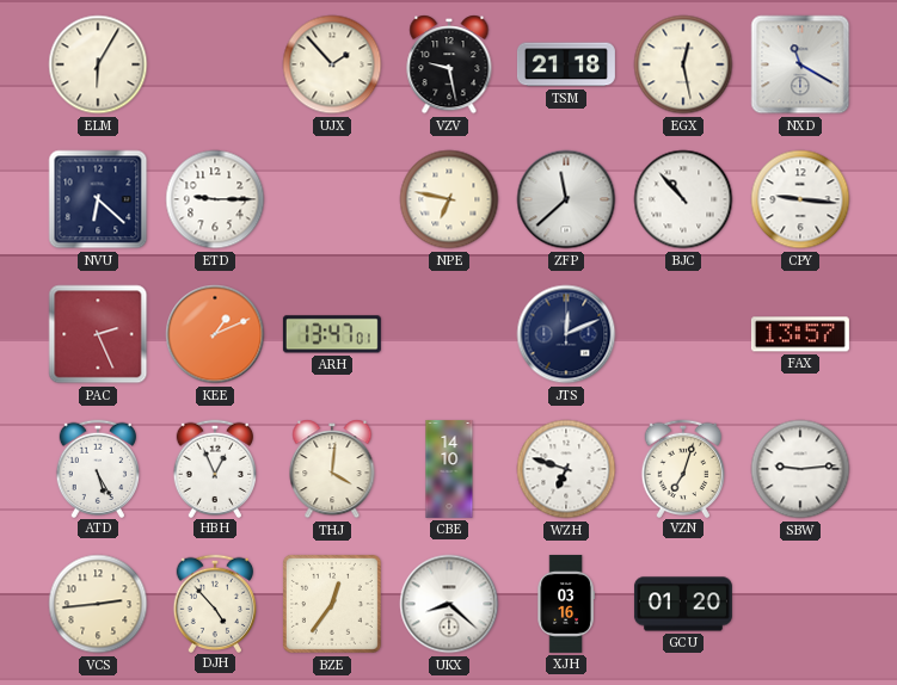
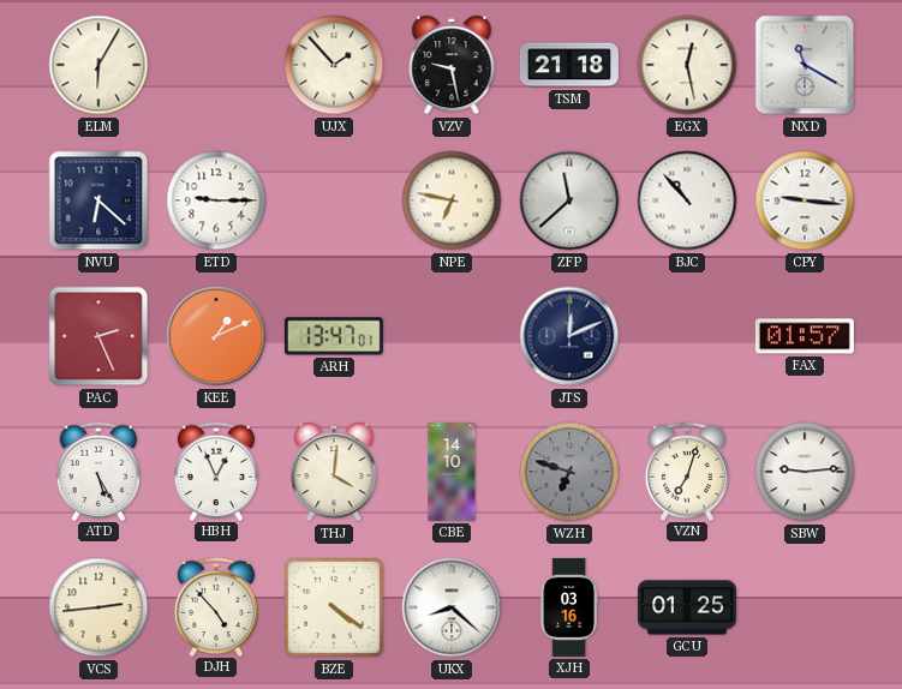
FAX: 13:57 -> 01:57 (805, 336)
WZH dial: white -> grey (569, 472)
BZE: 12:36 -> 4:21 (334, 607)
GCU: 01:20 -> 01:25 (687, 607)
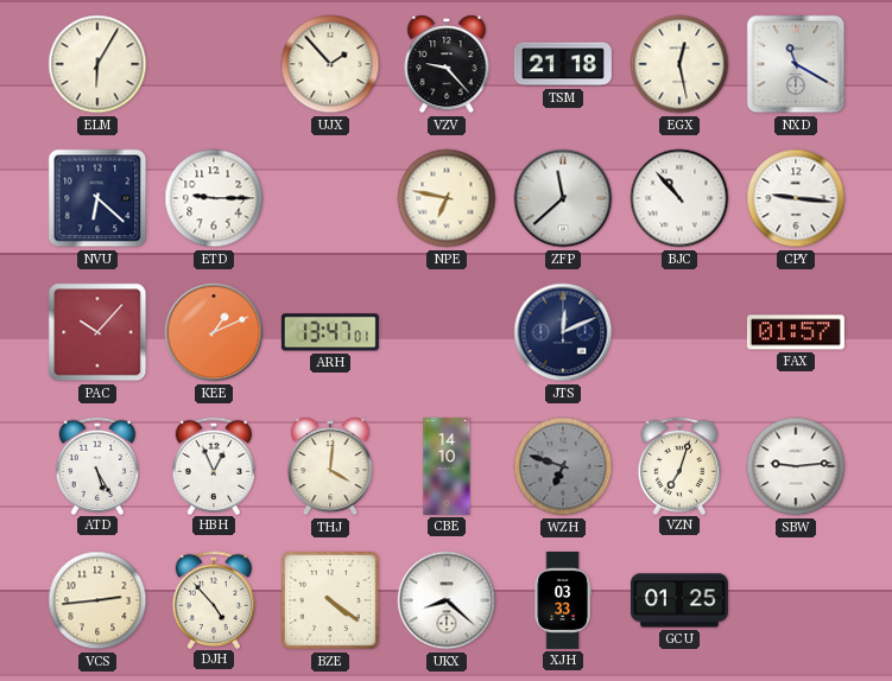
VZV: 9:28 -> 9:23 (447, 64)
PAC: 2:26 -> 10:07 (97, 332)
XJH: 03:16 -> 03:33 (563, 600)
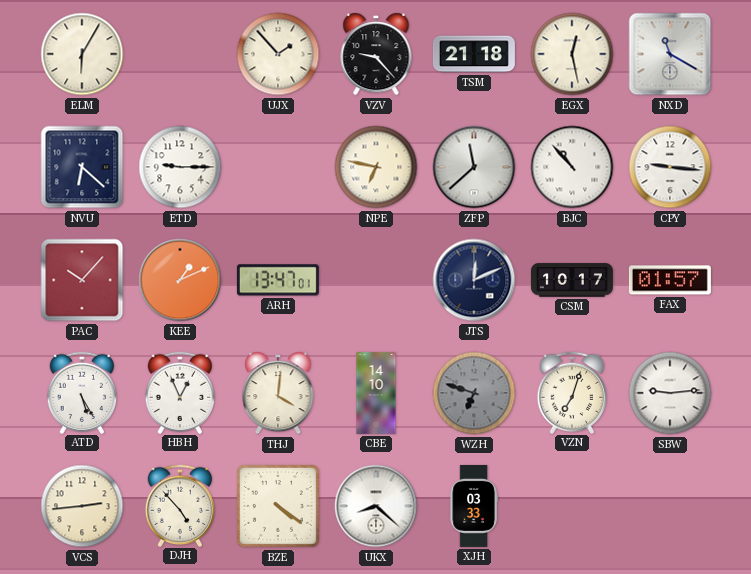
CSM: none -> 10:17 (572, 280)
GCU: 01:25 -> none (679, 600)
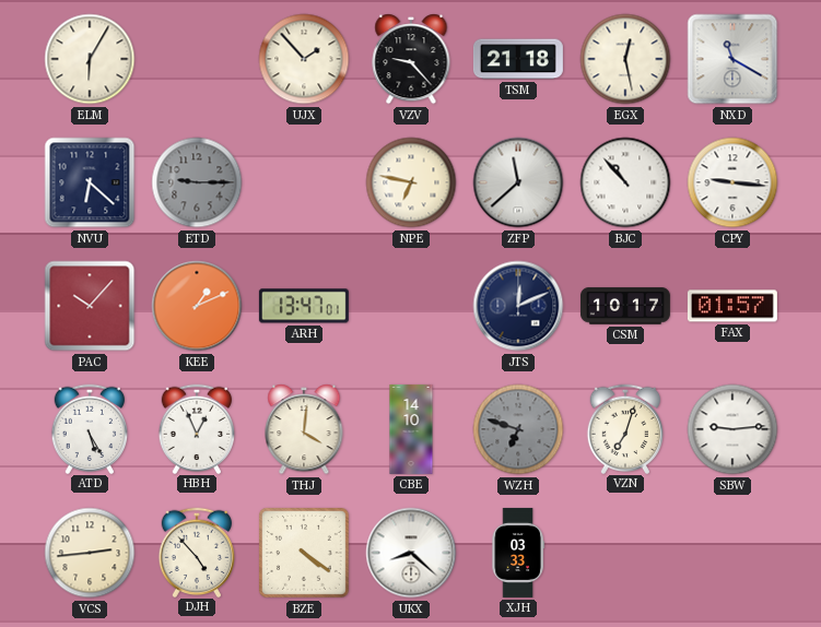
ETD dial: white -> grey (197, 182)
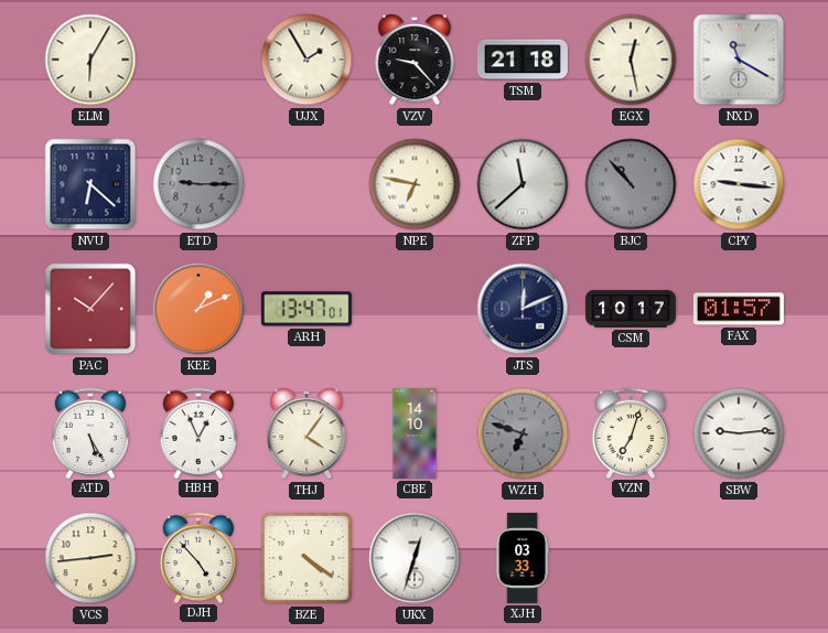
UJX: 1:53 -> 1:55 (307, 60)
BJC dial: white -> grey (631, 184)
THJ: 4:01 -> 4:06 (307, 433)
UKX: 8:22 -> 12:33 (415, 558)
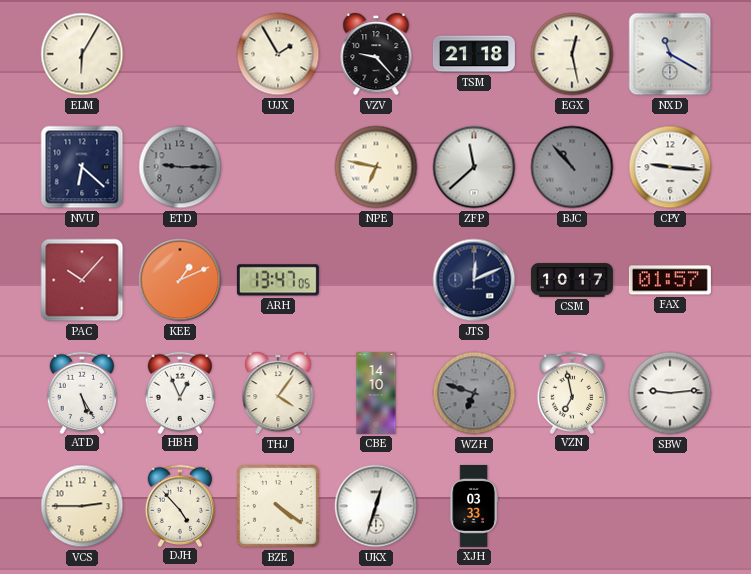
ARH: 13:47:01 -> 13:47:05 (278, 280)
VZN: 7:03 -> 6:58 (572, 392)
VCS: 2:44 -> 2:45 (82, 506)
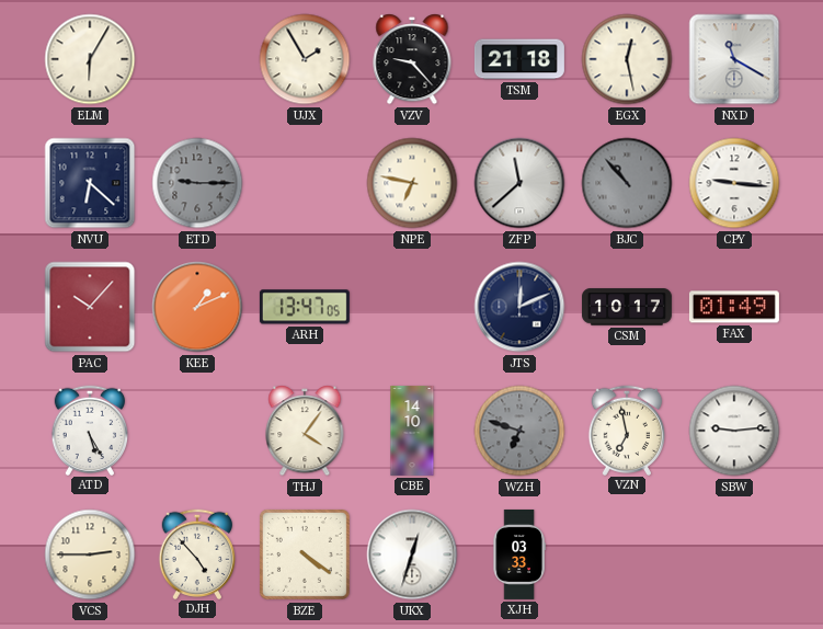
FAX: 01:57 -> 01:49 (734, 307)
HBH: 12:56 -> none (180, 392)
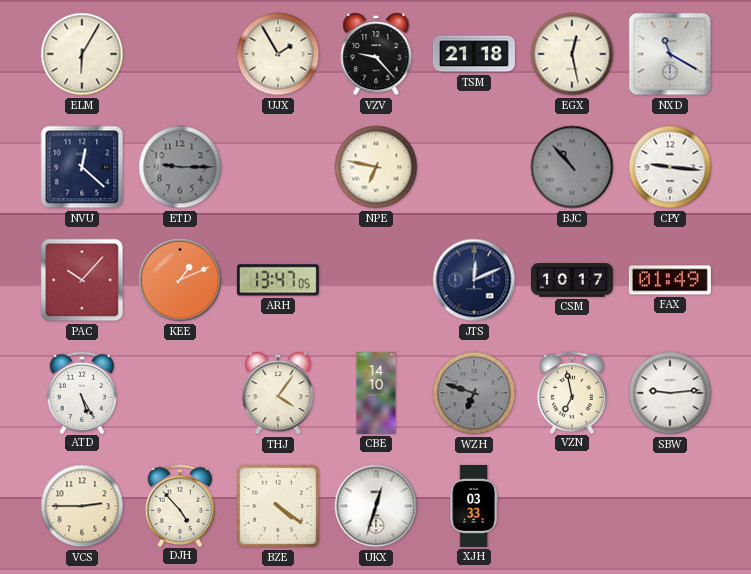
NVU: 6:22 -> 12:22 (82, 167)
ZFP: 11:38 -> none (519, 183)
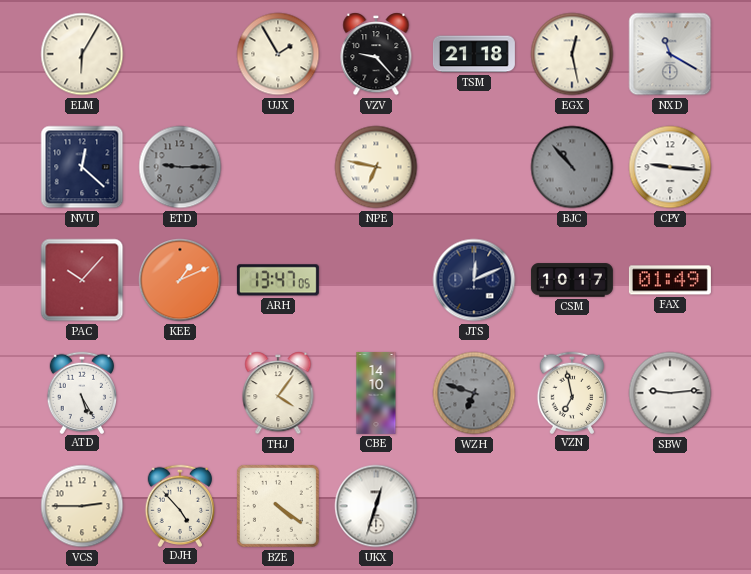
XJH: 03:33 -> none (474, 506)
